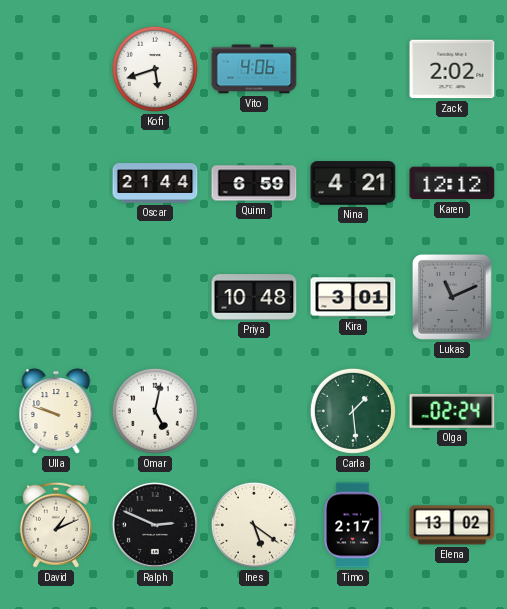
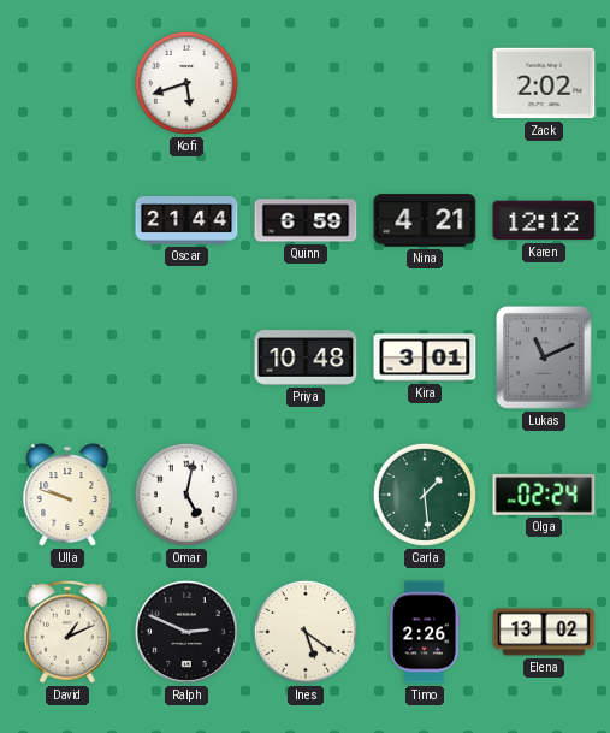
Vito: 4:06 -> none (254, 69)
Timo: 2:17 -> 2:26 (424, 632)
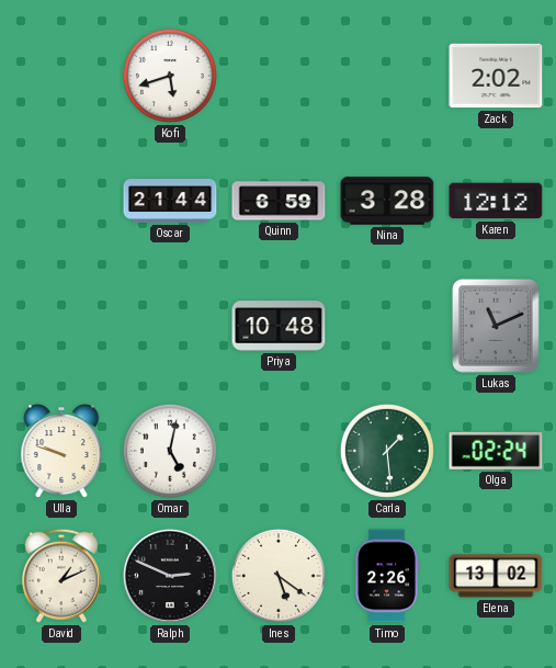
Nina: 4:21 -> 3:28 (387, 201)
Kira: 3:01 -> none (425, 357)
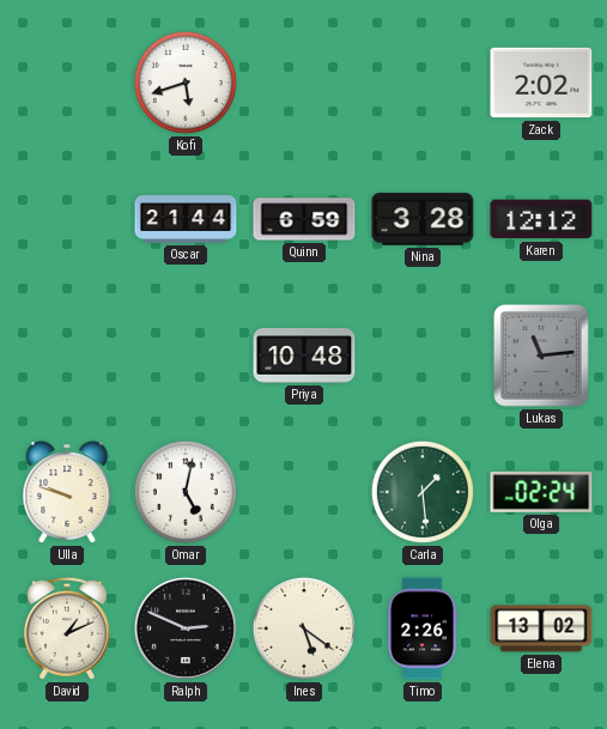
Lukas: 11:11 -> 11:14 (541, 356)
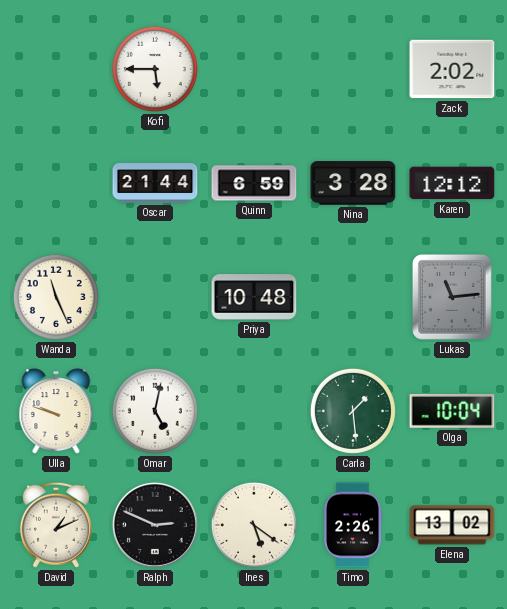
Kofi: 5:42 -> 5:45 (155, 69)
Wanda: none -> 11:26 (56, 297)
Olga: 02:24 -> 10:04 (452, 411)
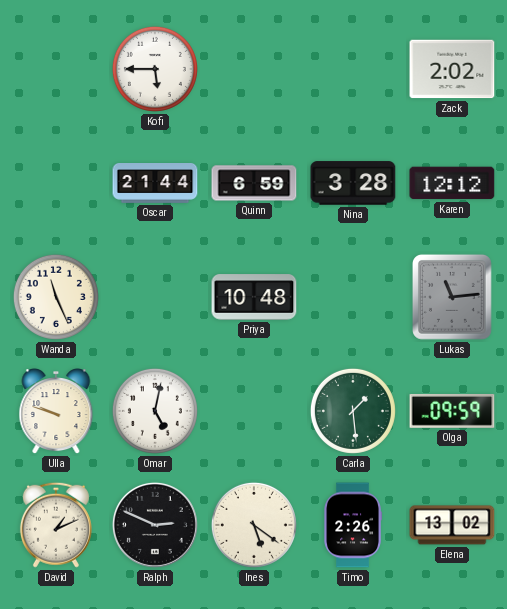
Olga: 10:04 -> 09:59 (452, 411)
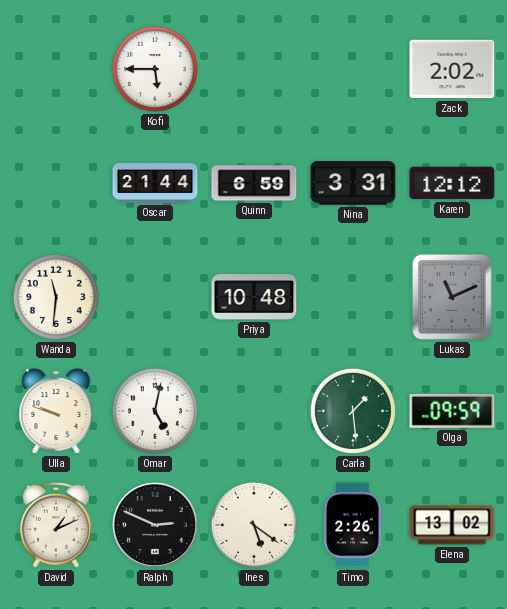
Nina: 3:28 -> 3:31 (353, 183)
Wanda: 11:26 -> 11:31 (56, 297)
Lukas: 11:14 -> 11:11 (452, 297)
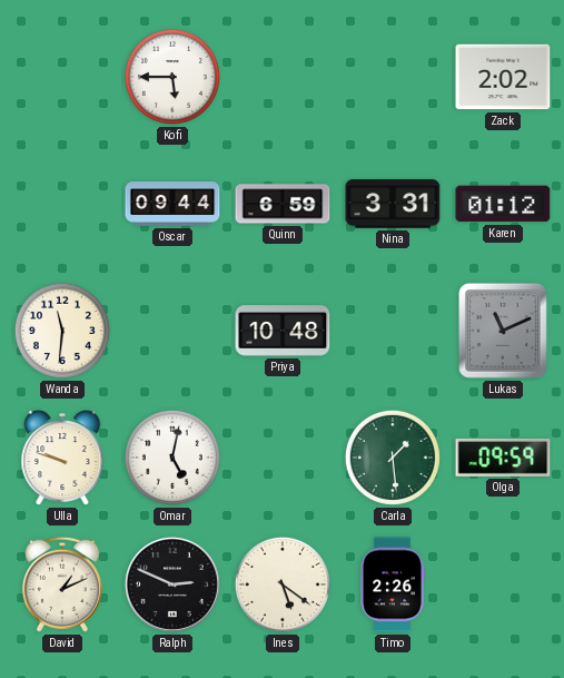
Oscar: 21:44 -> 09:44 (172, 205)
Karen: 12:12 -> 01:12 (503, 204)
Elena: 13:02 -> none (452, 525)
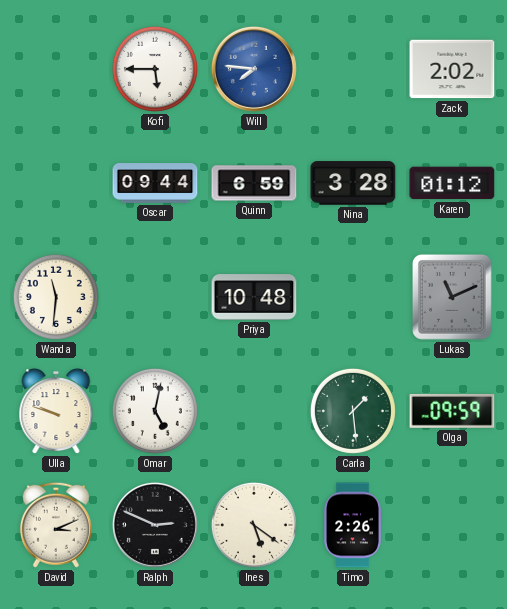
Will: none -> 7:46 (254, 69)
Nina: 3:31 -> 3:28 (353, 183)
David: 1:11 -> 3:11 (56, 525)
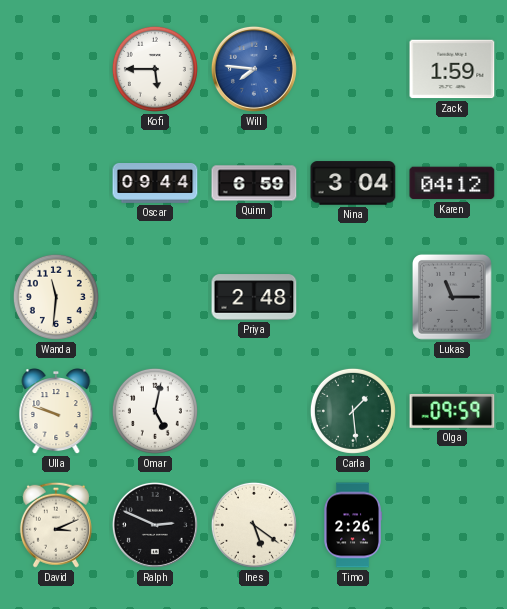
Zack: 2:02 -> 1:59 (452, 69)
Nina: 3:28 -> 3:04 (353, 183)
Karen: 01:12 -> 04:12 (452, 183)
Priya: 10:48 -> 2:48 (254, 297)
Lukas: 11:11 -> 11:15 (452, 297)
